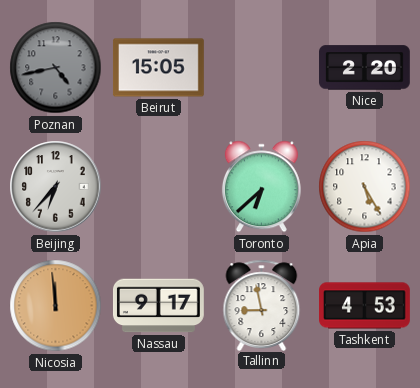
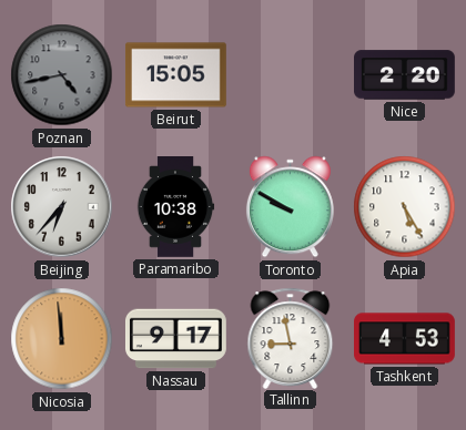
Paramaribo: none -> 10:38 (175, 207)
Toronto: 6:38 -> 9:50 (290, 207)
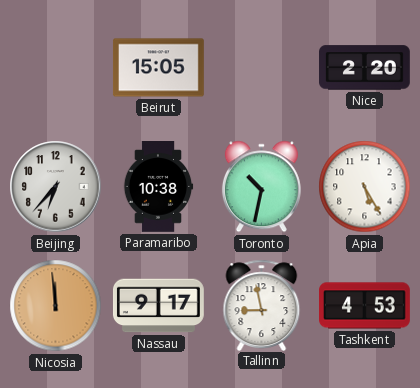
Poznan: 4:43 -> none (62, 75)
Toronto: 9:50 -> 10:32 (261, 187)
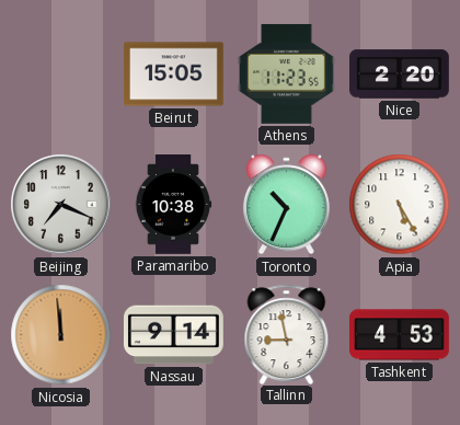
Athens: none -> 11:23 (287, 73)
Beijing: 6:37 -> 7:19 (61, 205)
Toronto: 10:32 -> 10:34 (286, 205)
Nassau: 9:17 -> 9:14 (173, 335)
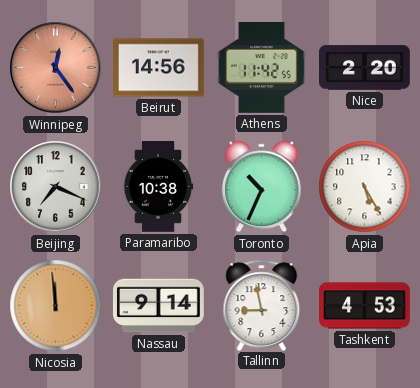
Winnipeg: none -> 12:24 (56, 68)
Beirut: 15:05 -> 14:56 (159, 68)
Athens: 11:23 -> 11:42 (262, 67)
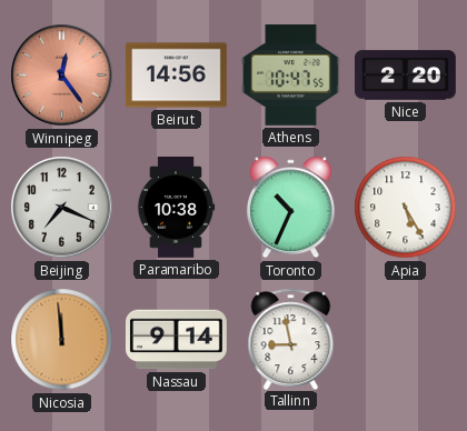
Athens: 11:42 -> 10:47 (291, 74)
Tashkent: 4:53 -> none (365, 306)
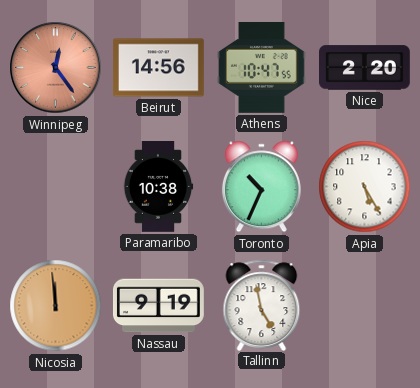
Beijing: 7:19 -> none (62, 208)
Nassau: 9:14 -> 9:19 (158, 306)
Tallinn: 8:58 -> 4:58 (262, 305)
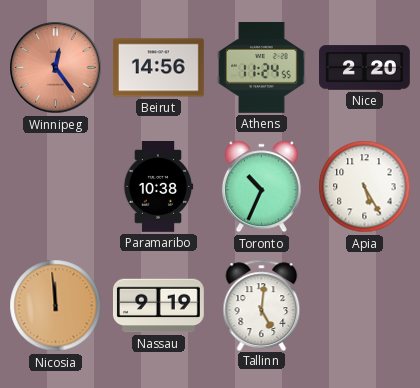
Athens: 10:47 -> 11:24 (262, 67)
Tallinn: 4:58 -> 5:01 (262, 305)
